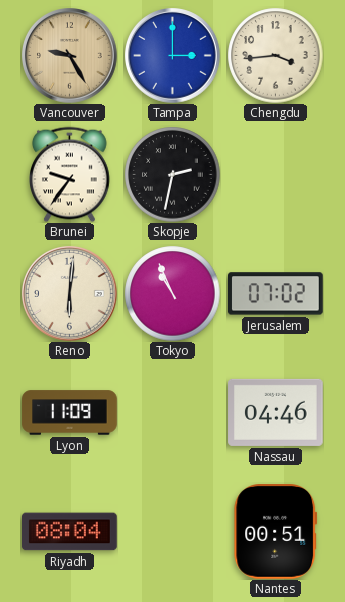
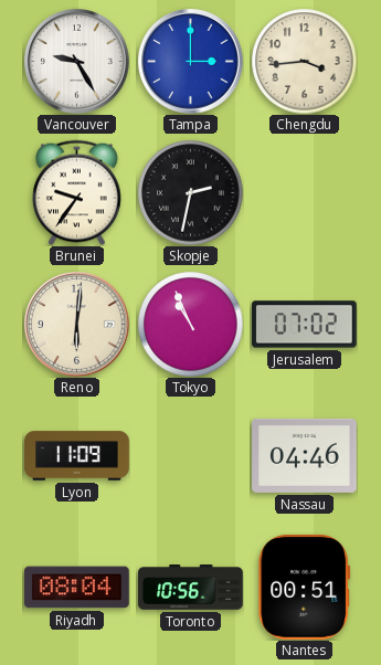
Vancouver dial: champagne -> white (77, 62)
Toronto: none -> 10:56 (191, 588)
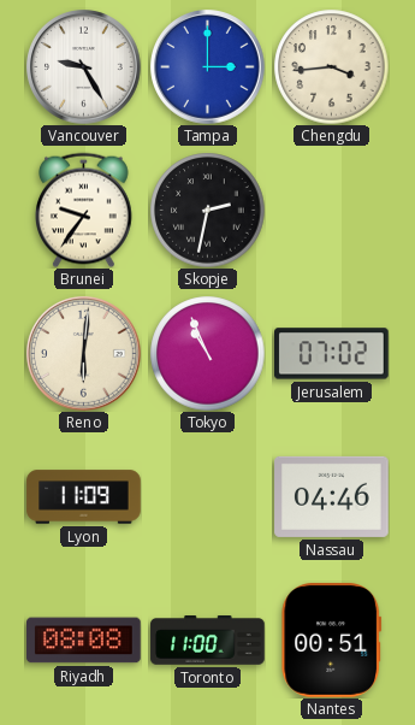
Riyadh: 08:04 -> 08:08 (84, 641)
Toronto: 10:56 -> 11:00 (208, 641)
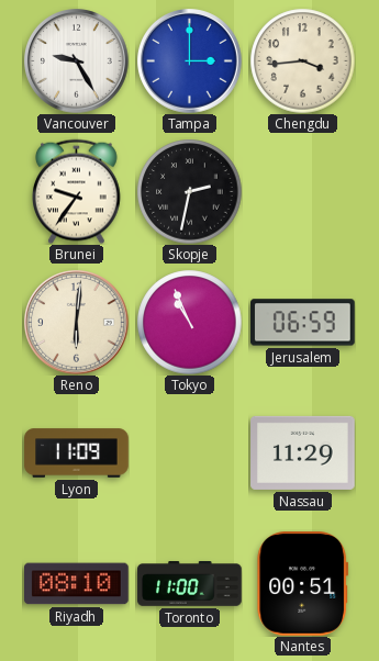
Jerusalem: 07:02 -> 06:59 (303, 323)
Nassau: 04:46 -> 11:29 (303, 452)
Riyadh: 08:08 -> 08:10 (77, 584)
